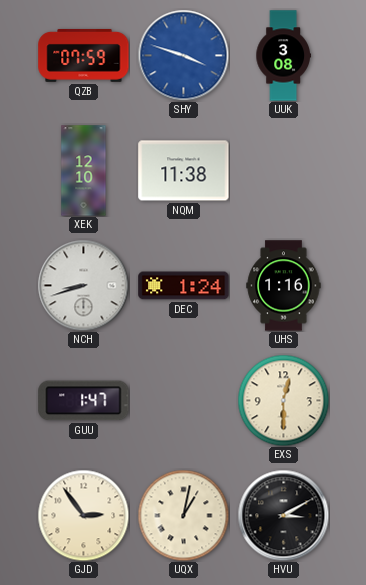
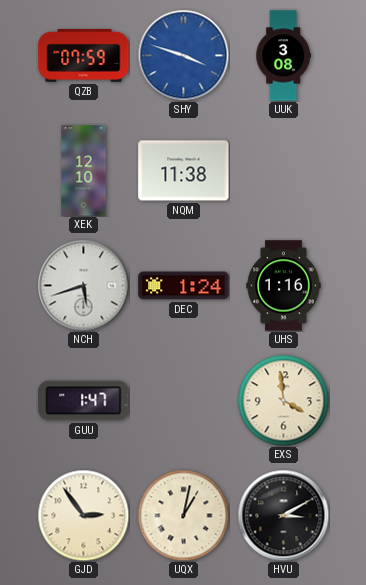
NCH: 8:42 -> 5:42 (83, 285)
EXS: 12:30 -> 3:59 (283, 400)
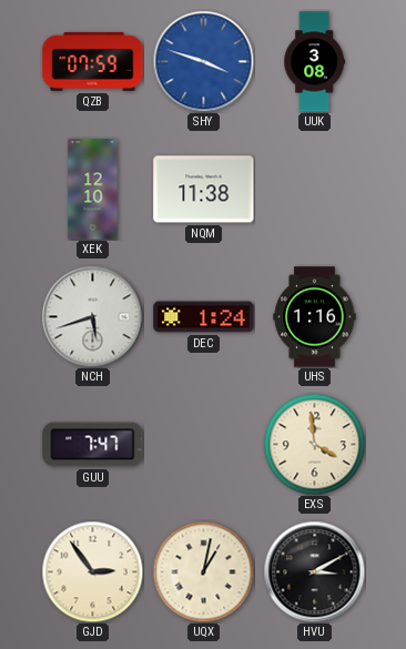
GUU: 1:47 -> 7:47 (93, 445)
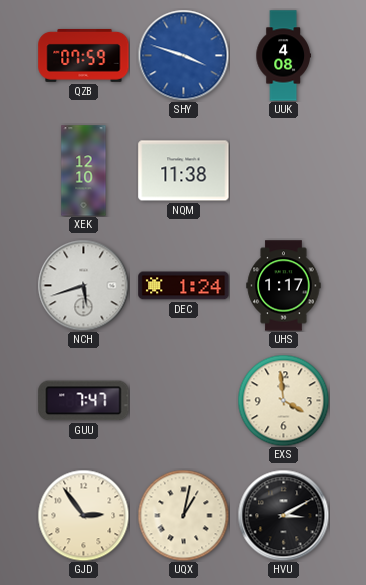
UUK: 3:08 -> 4:08 (283, 56)
UHS: 1:16 -> 1:17 (284, 286)
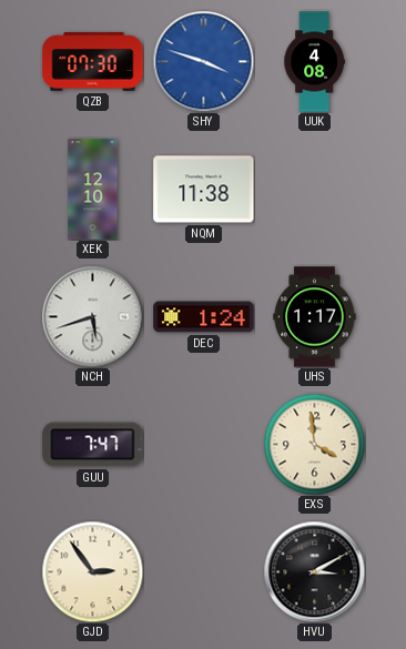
QZB: 07:59 -> 07:30 (93, 61)
UQX: 1:02 -> none (183, 515)
